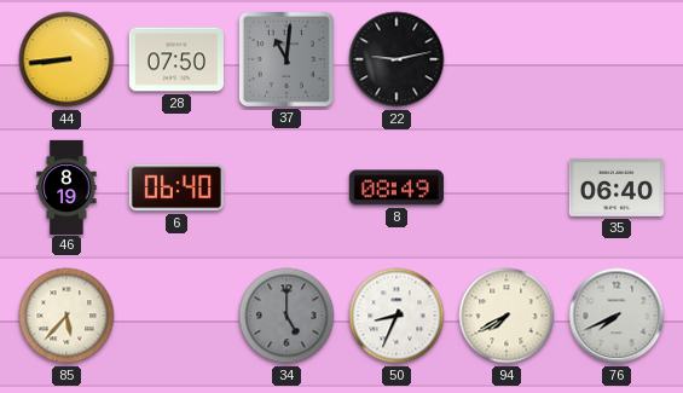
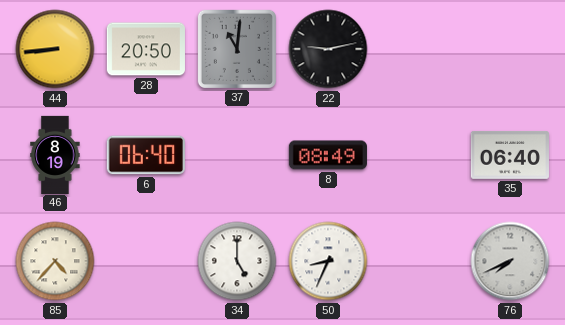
28: 07:50 -> 20:50 (146, 49)
85: 5:37 -> 4:37 (55, 261)
34 dial: grey -> white (237, 261)
94: 7:40 -> none (507, 316)
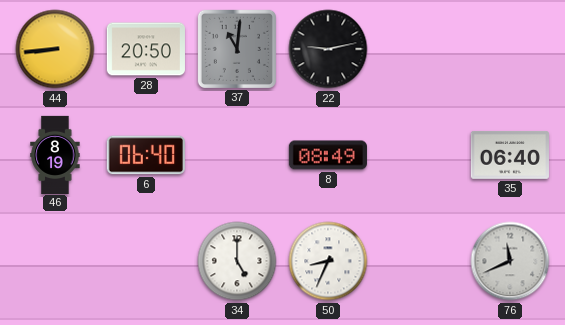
85: 4:37 -> none (55, 261)
76: 7:41 -> 11:41 (510, 261)
